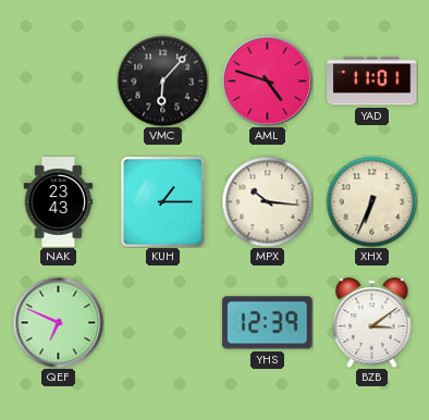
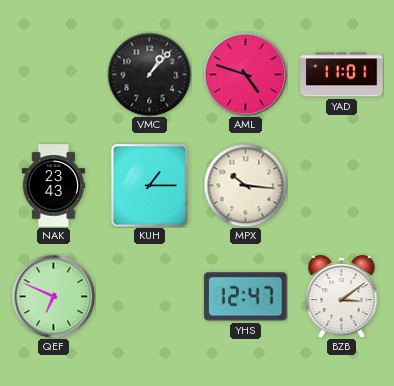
VMC: 6:07 -> 1:07 (149, 74)
XHX: 6:34 -> none (371, 201)
YHS: 12:39 -> 12:47 (246, 297)
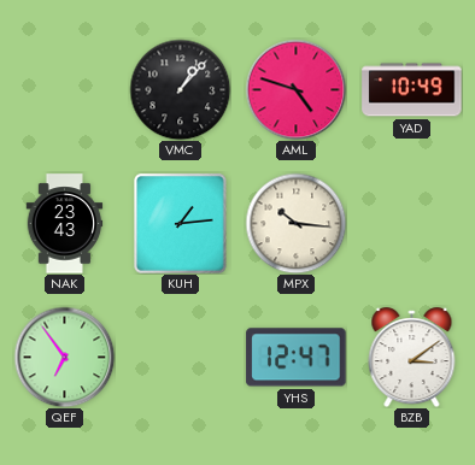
YAD: 11:01 -> 10:49 (412, 90)
KUH: 1:15 -> 1:14 (181, 224)
QEF: 6:49 -> 6:54 (64, 357)
